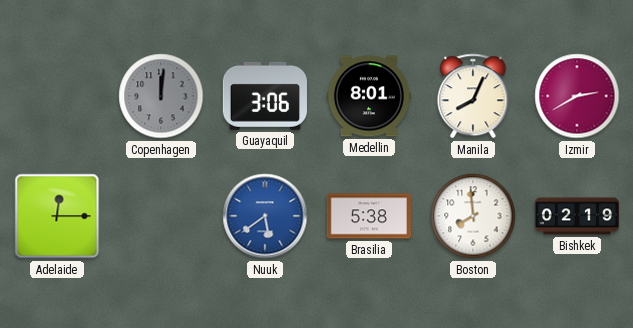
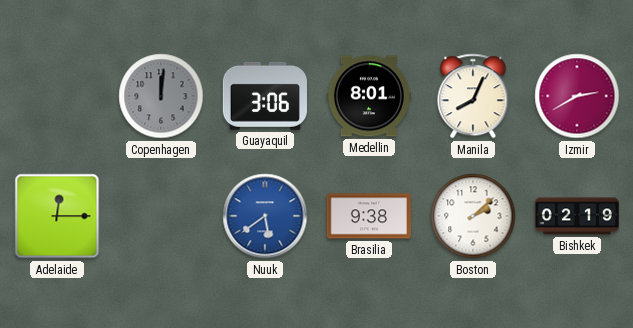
Brasilia: 5:38 -> 9:38 (368, 216)
Boston: 7:59 -> 2:08 (473, 216)
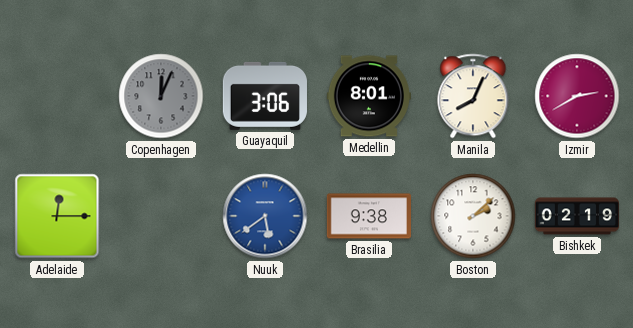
Copenhagen: 12:01 -> 12:04 (161, 96)
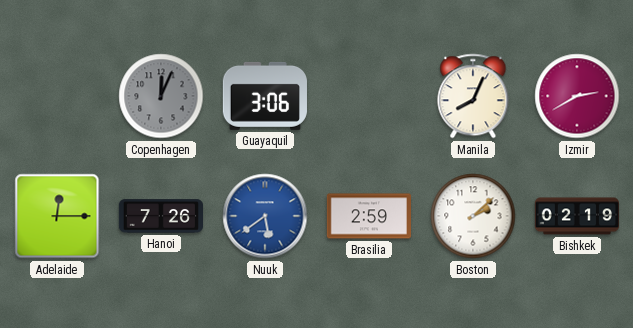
Medellin: 8:01 -> none (369, 96)
Hanoi: none -> 7:26 (160, 216)
Brasilia: 9:38 -> 2:59 (368, 216)
